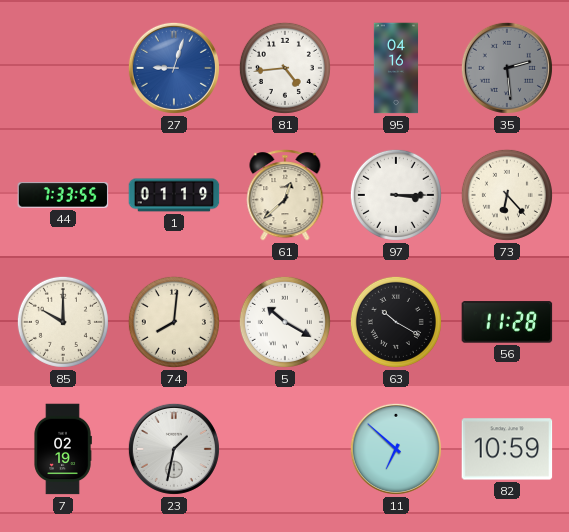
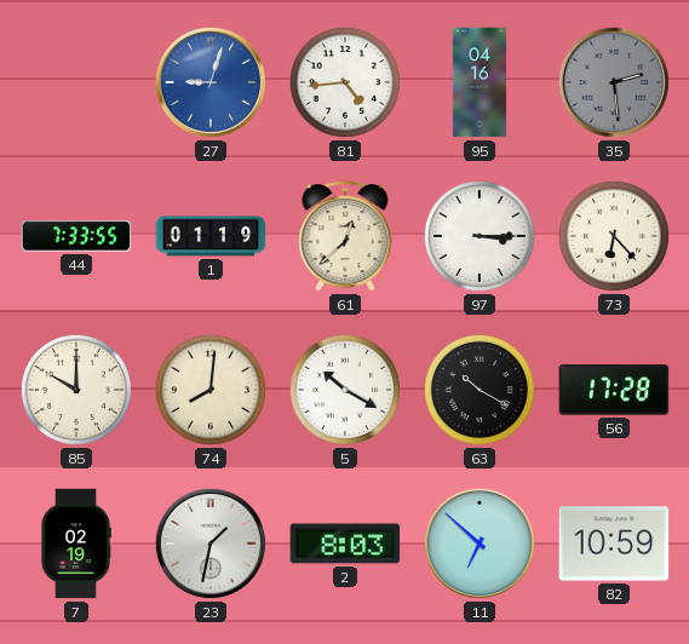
56: 11:28 -> 17:28 (614, 390)
2: none -> 8:03 (345, 544)
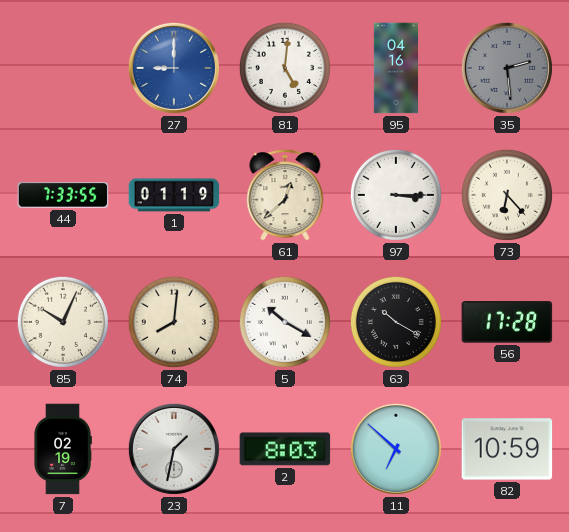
27: 9:03 -> 9:00 (174, 68)
81: 4:44 -> 5:01 (285, 68)
85: 10:00 -> 10:04 (63, 322)
